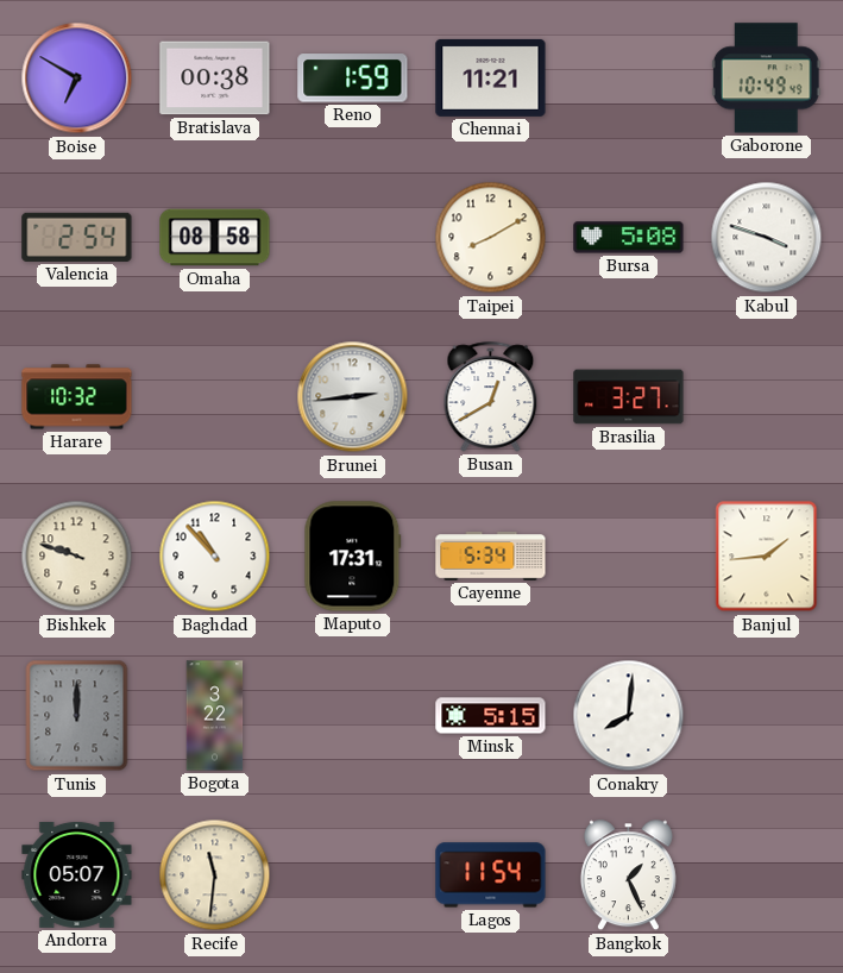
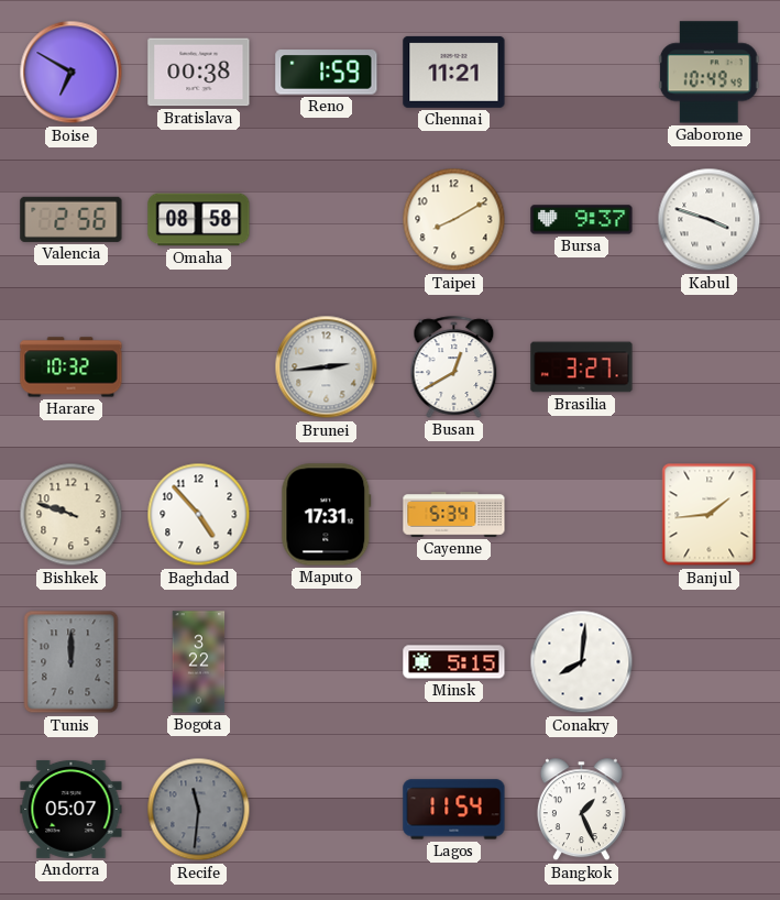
Valencia: 2:54 -> 2:56 (72, 219)
Bursa: 5:08 -> 9:37 (582, 220)
Baghdad: 10:53 -> 4:53 (199, 515)
Recife dial: cream -> grey (199, 810)
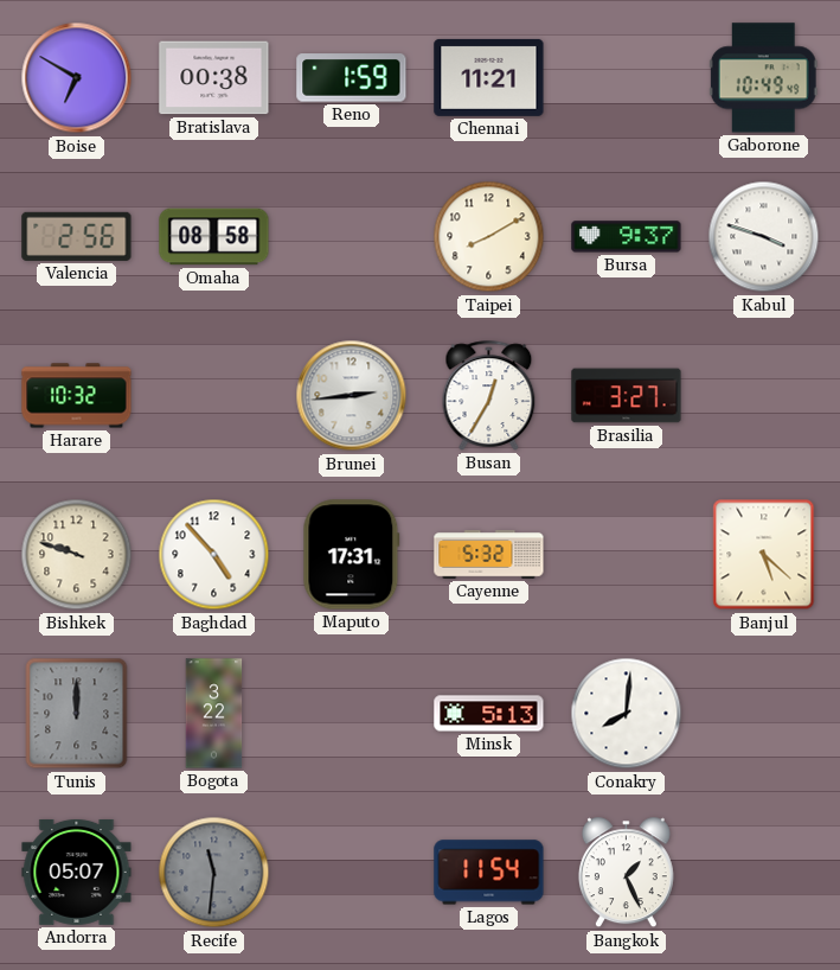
Busan: 12:40 -> 12:35 (489, 395)
Cayenne: 5:34 -> 5:32 (489, 555)
Banjul: 1:44 -> 5:22 (764, 555)
Minsk: 5:15 -> 5:13 (489, 714)
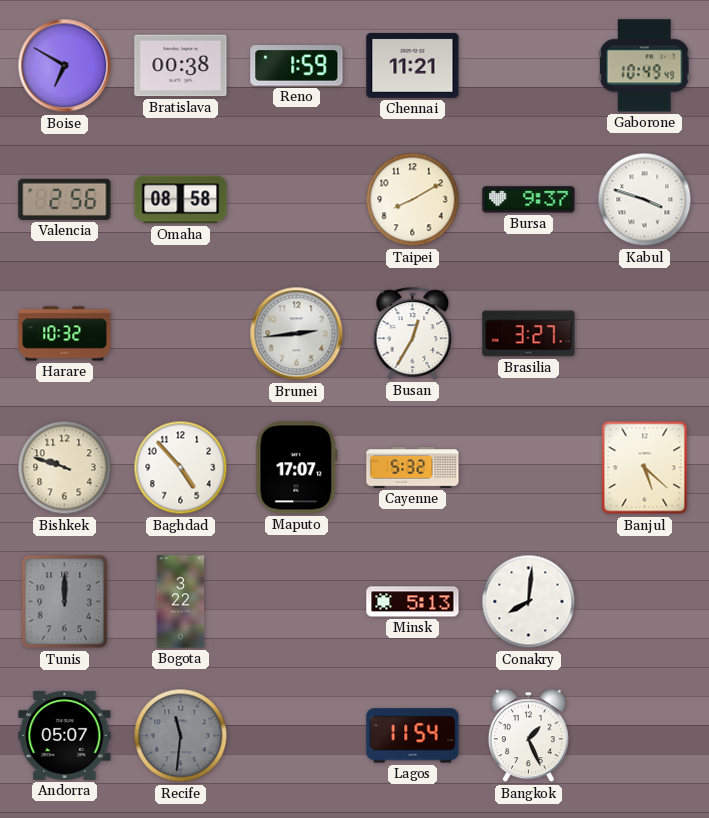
Maputo: 17:31 -> 17:07 (297, 468)
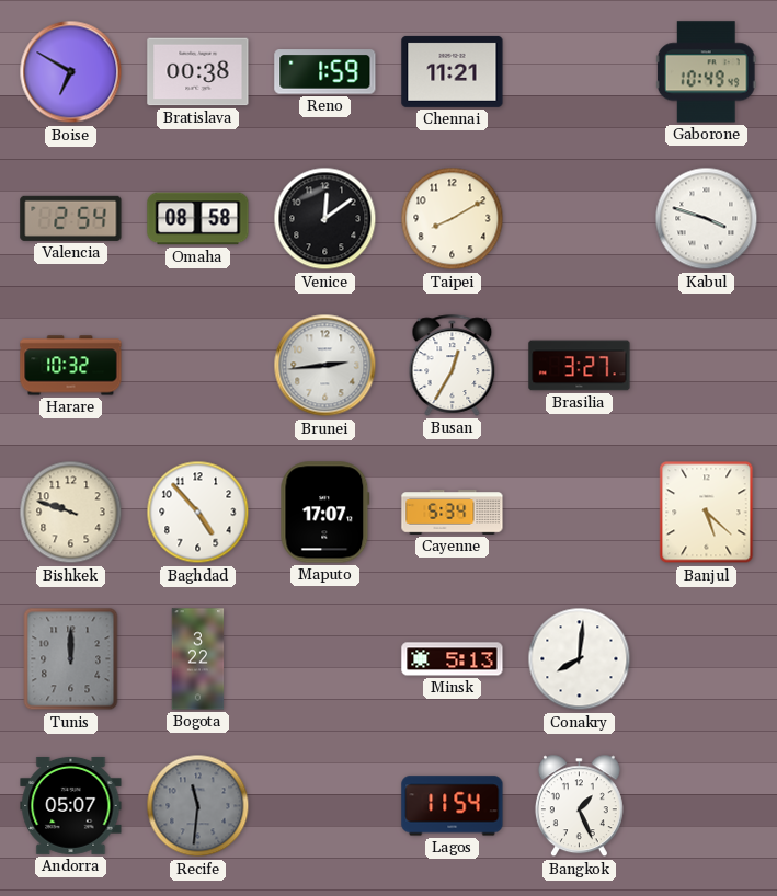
Valencia: 2:56 -> 2:54 (71, 218)
Venice: none -> 12:09 (325, 219)
Bursa: 9:37 -> none (529, 200)
Cayenne: 5:32 -> 5:34 (453, 513)
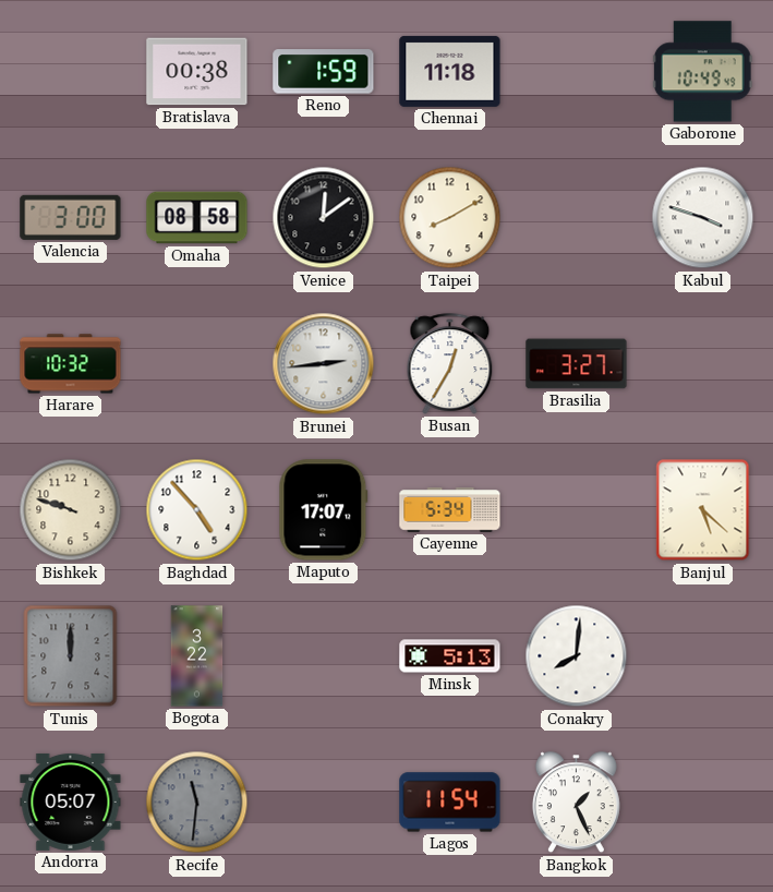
Boise: 6:50 -> none (71, 72)
Chennai: 11:21 -> 11:18 (450, 71)
Valencia: 2:54 -> 3:00 (71, 217)
